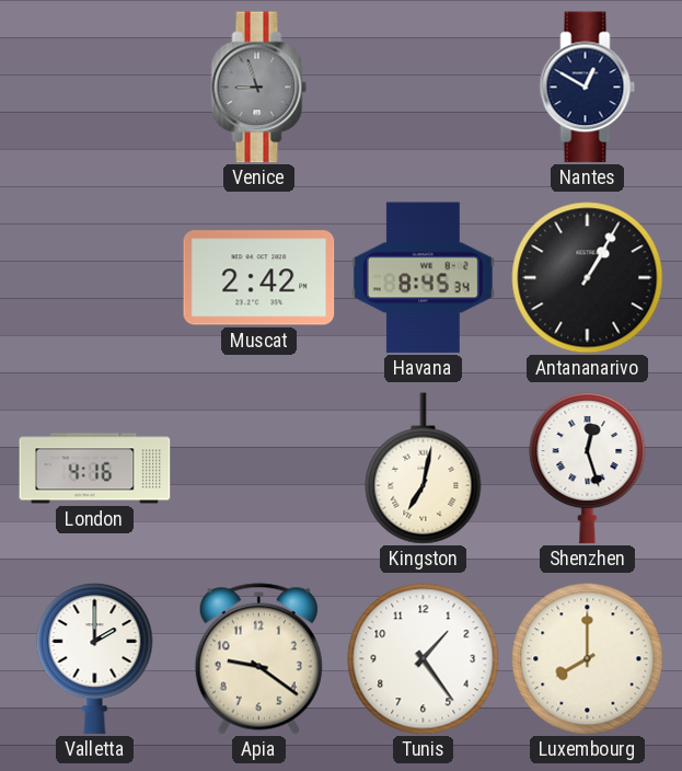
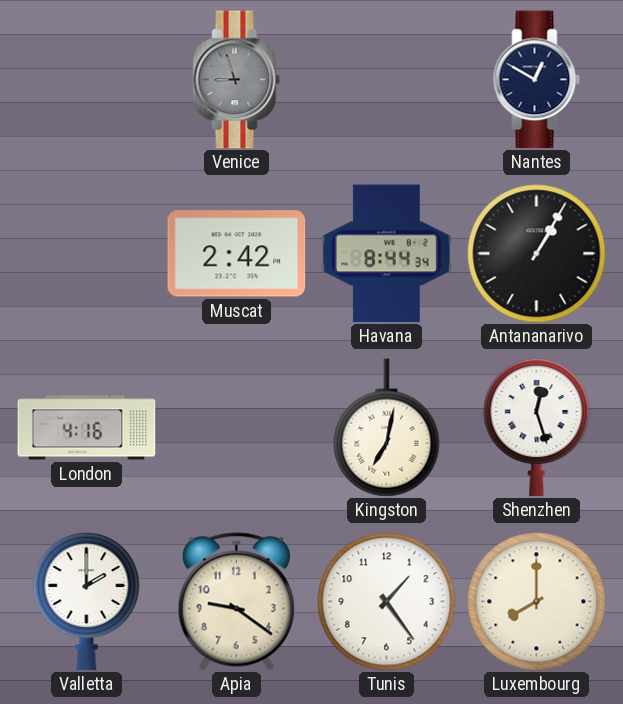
Havana: 8:45 -> 8:44 (386, 254)
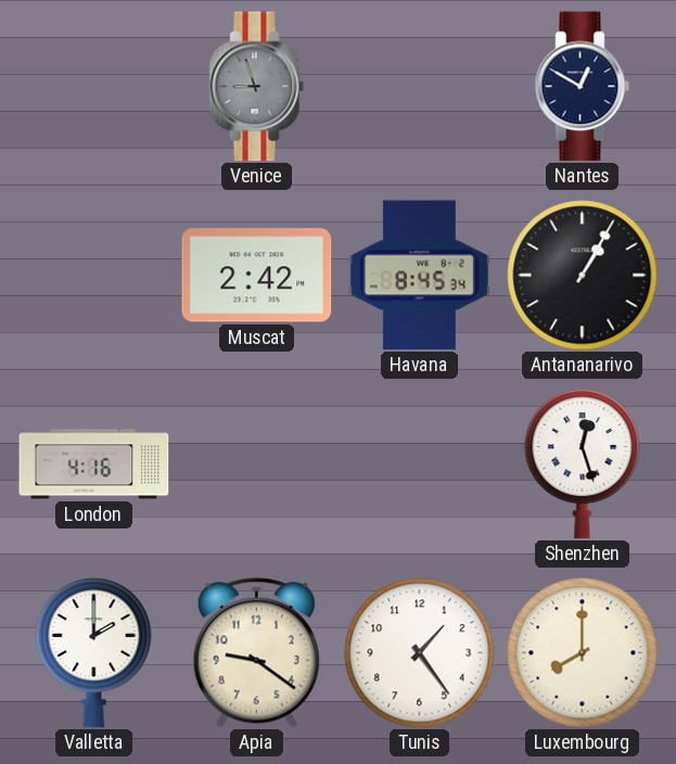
Havana: 8:44 -> 8:45 (419, 276)
Kingston: 7:02 -> none (387, 428)
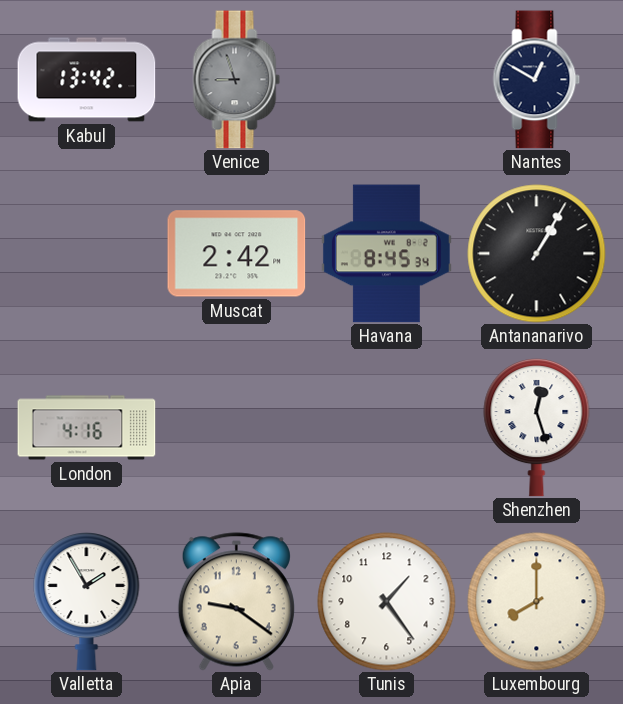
Kabul: none -> 13:42 (87, 80)
Valletta: 2:00 -> 1:55 (87, 602)
